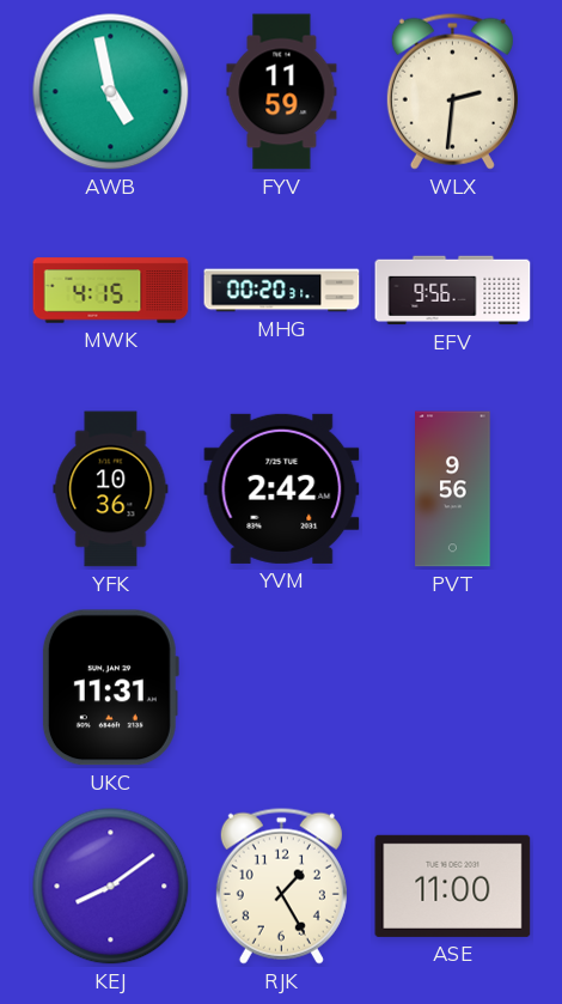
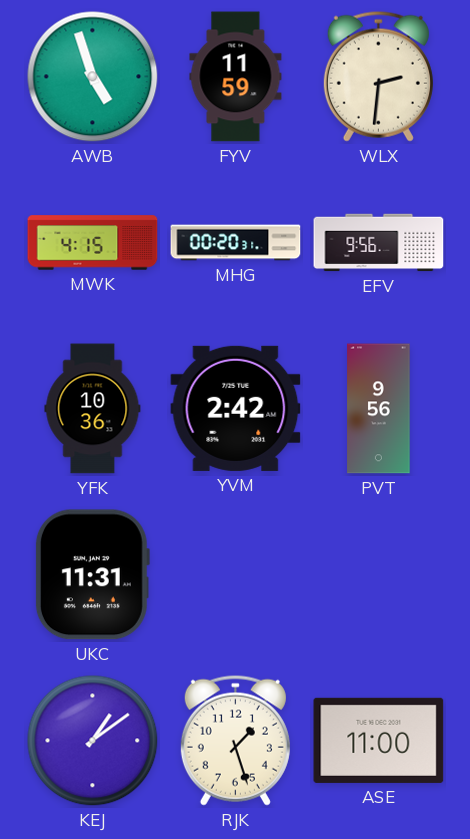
AWB: 4:58 -> 4:57 (93, 77)
KEJ: 8:09 -> 1:09 (93, 741)
RJK: 1:25 -> 1:27 (235, 740)
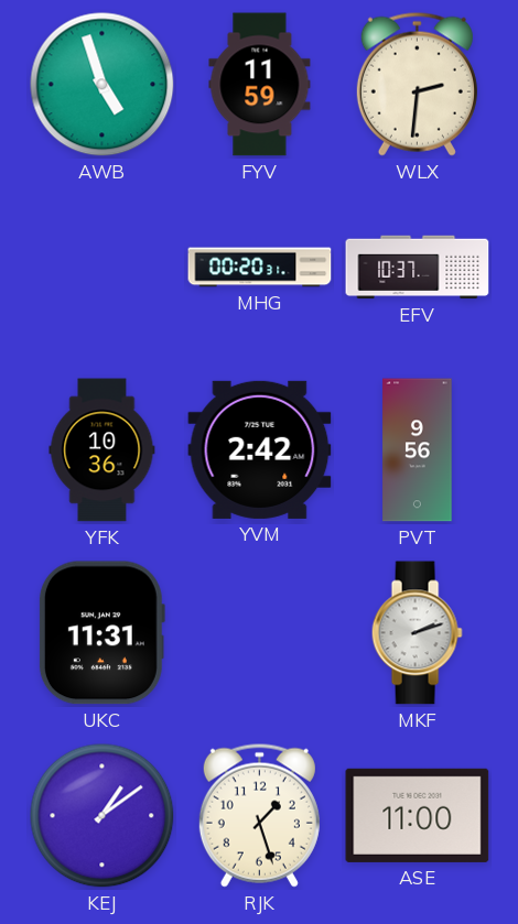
MWK: 4:15 -> none (93, 243)
EFV: 9:56 -> 10:37 (418, 268)
MKF: none -> 2:12 (417, 633)
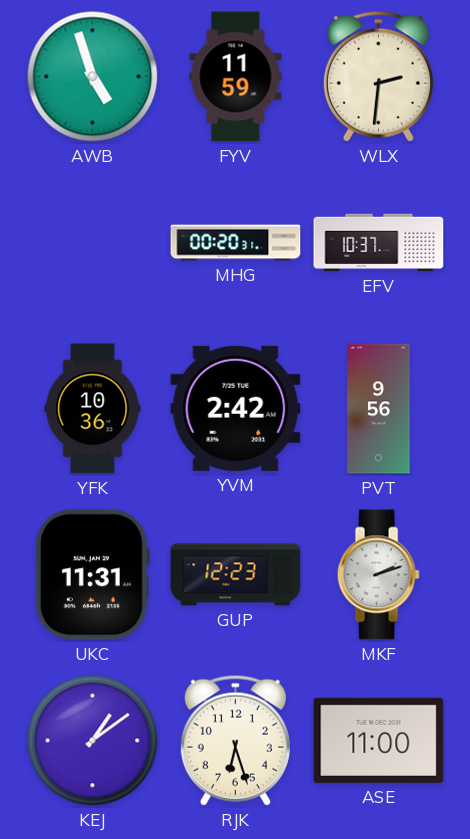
GUP: none -> 12:23 (236, 575)
RJK: 1:27 -> 6:27 (235, 740)
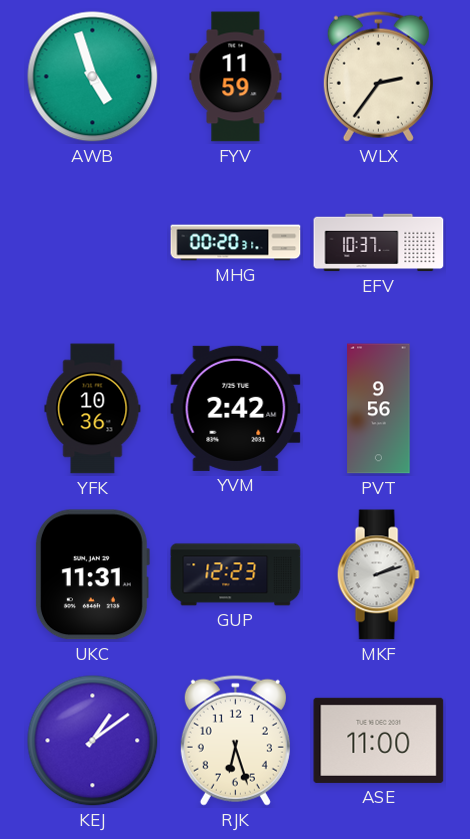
WLX: 2:31 -> 2:36 (378, 76)
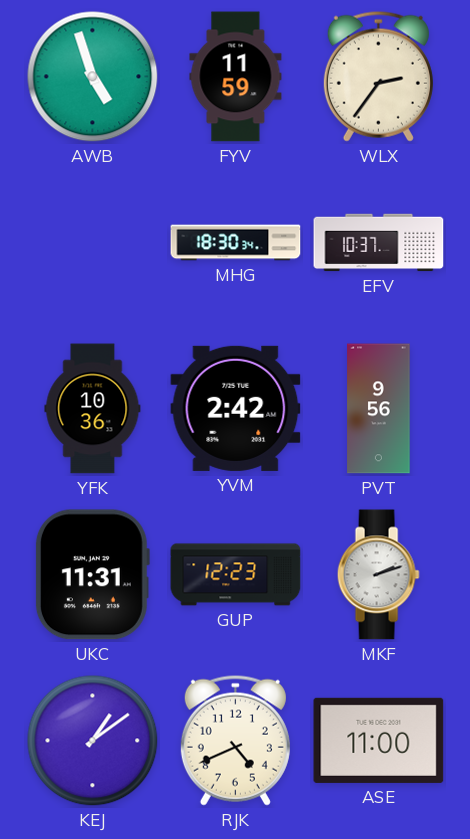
MHG: 00:20 -> 18:30 (236, 243)
RJK: 6:27 -> 4:41 (235, 740)
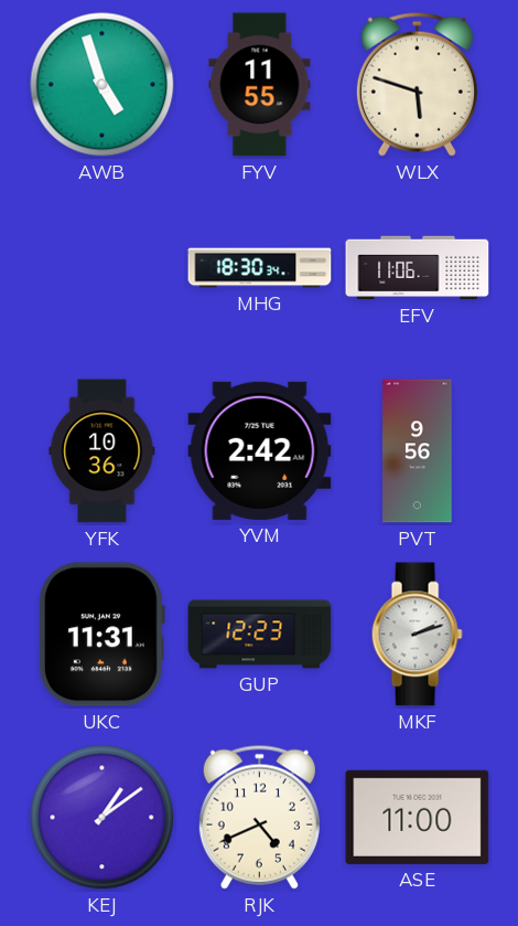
FYV: 11:59 -> 11:55 (260, 85)
WLX: 2:36 -> 5:48 (417, 84)
EFV: 10:37 -> 11:06 (418, 268)
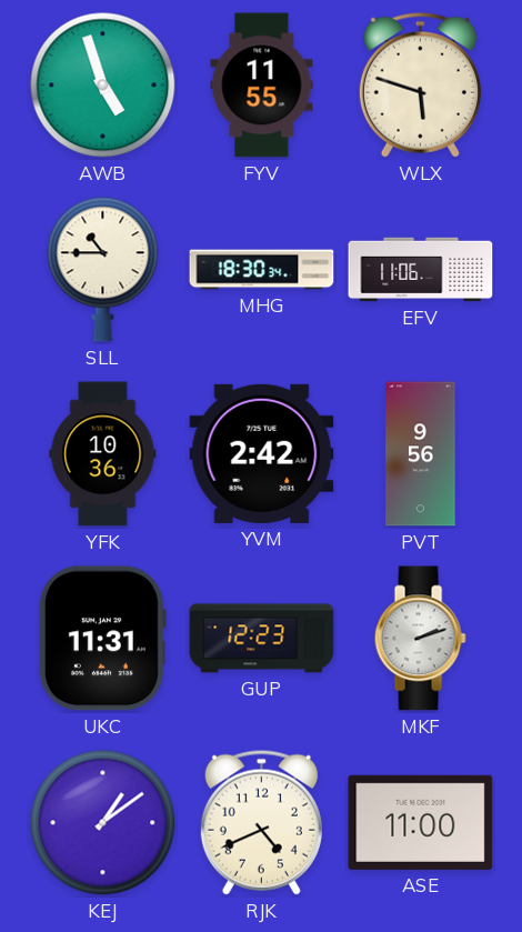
SLL: none -> 10:45 (103, 270)
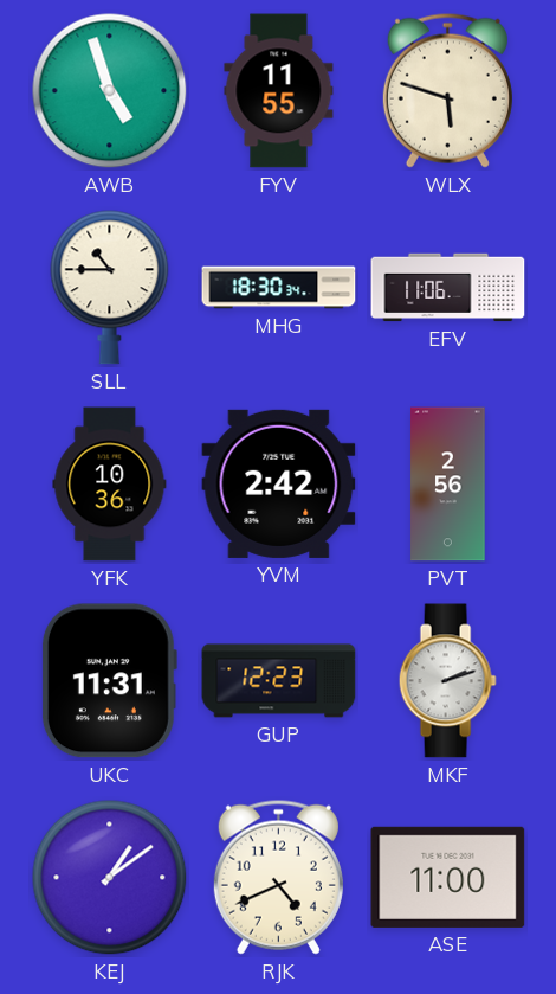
PVT: 9:56 -> 2:56 (448, 485)
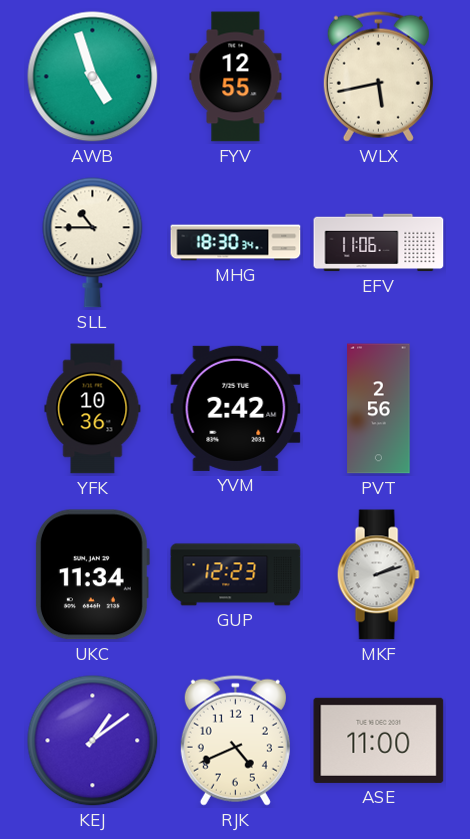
FYV: 11:55 -> 12:55 (236, 77)
WLX: 5:48 -> 5:43 (378, 76)
UKC: 11:31 -> 11:34 (92, 575)
